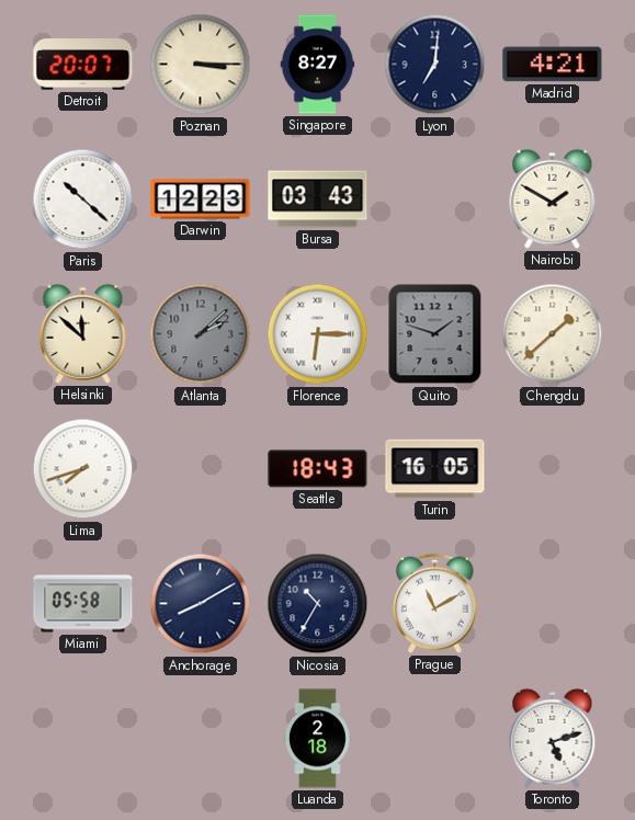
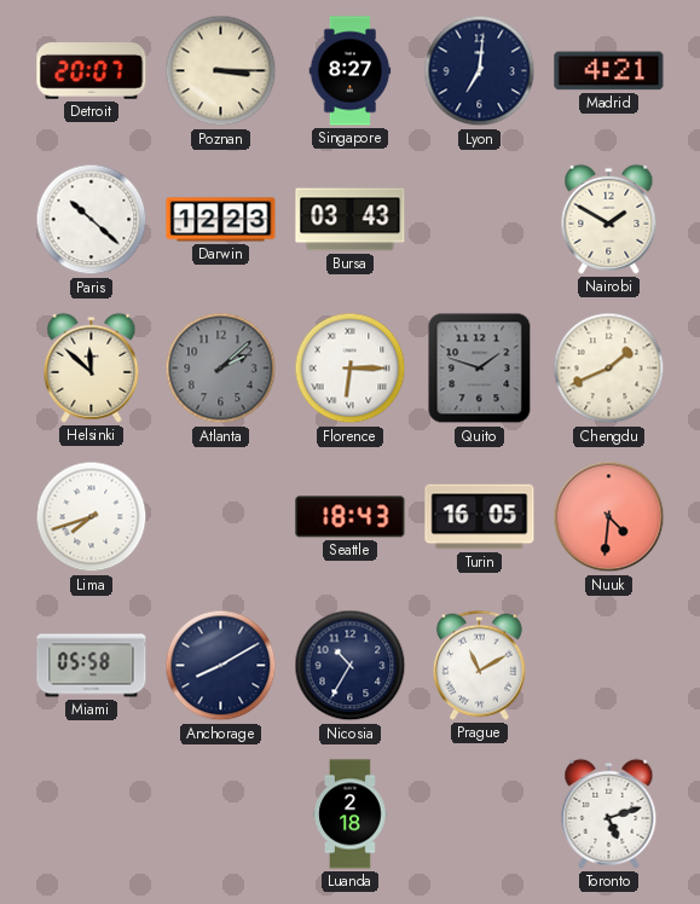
Chengdu: 1:38 -> 1:41 (609, 369)
Nuuk: none -> 4:31 (609, 517)
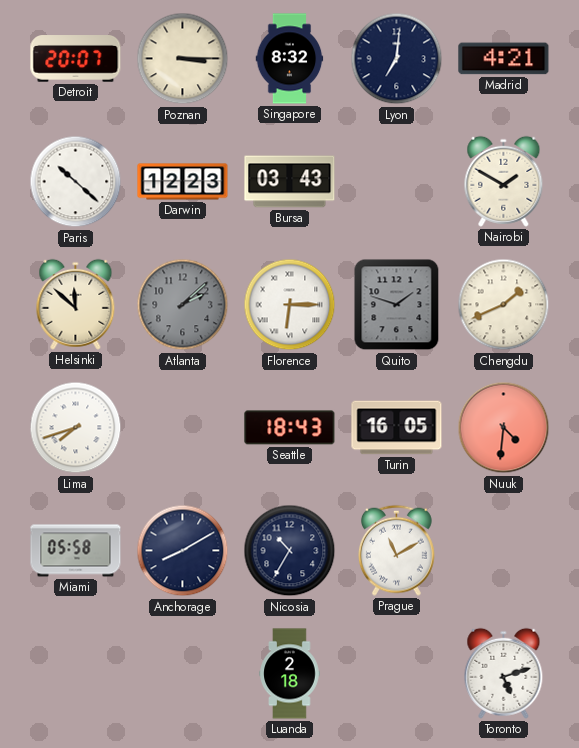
Singapore: 8:27 -> 8:32 (290, 59)
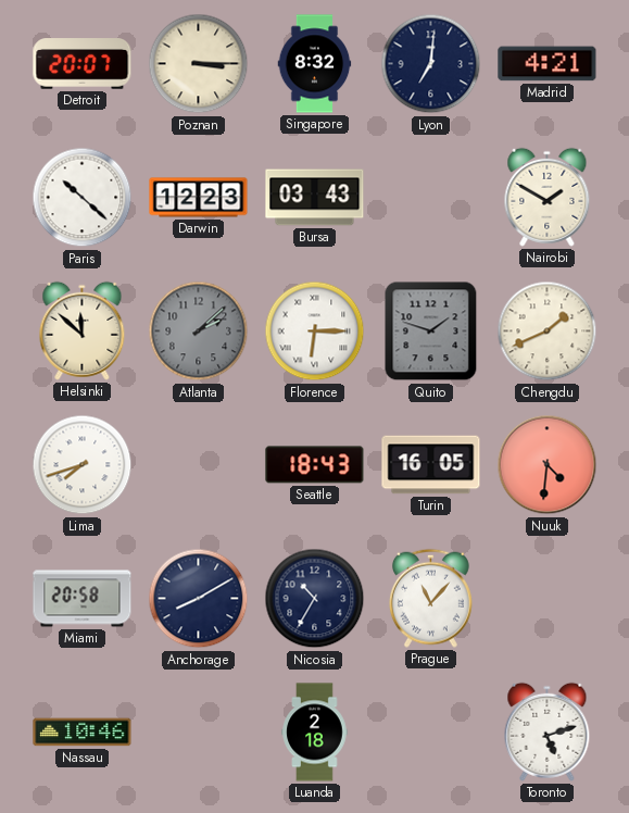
Miami: 05:58 -> 20:58 (83, 599)
Prague: 11:10 -> 11:07 (430, 598)
Nassau: none -> 10:46 (83, 733)
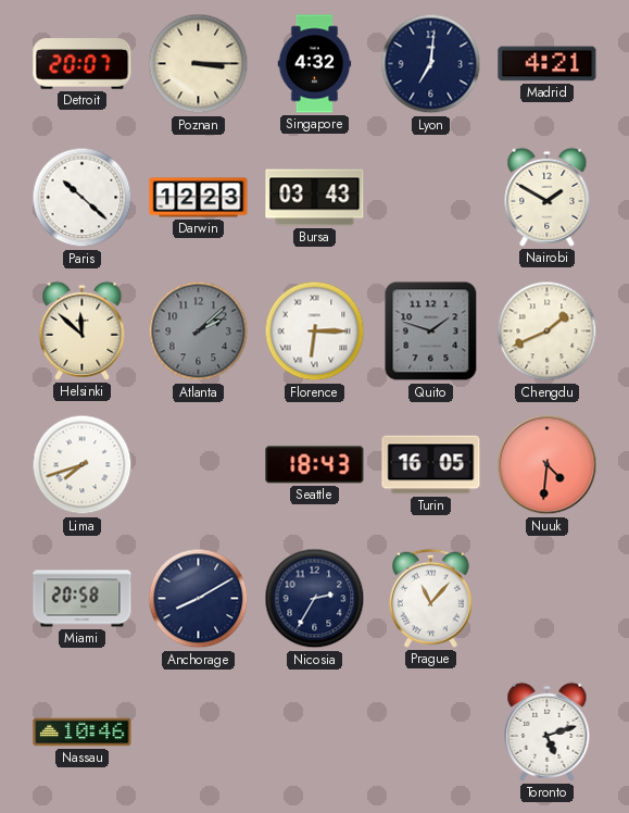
Singapore: 8:32 -> 4:32 (315, 64)
Nicosia: 10:35 -> 2:35 (315, 599)
Luanda: 2:18 -> none (315, 733)
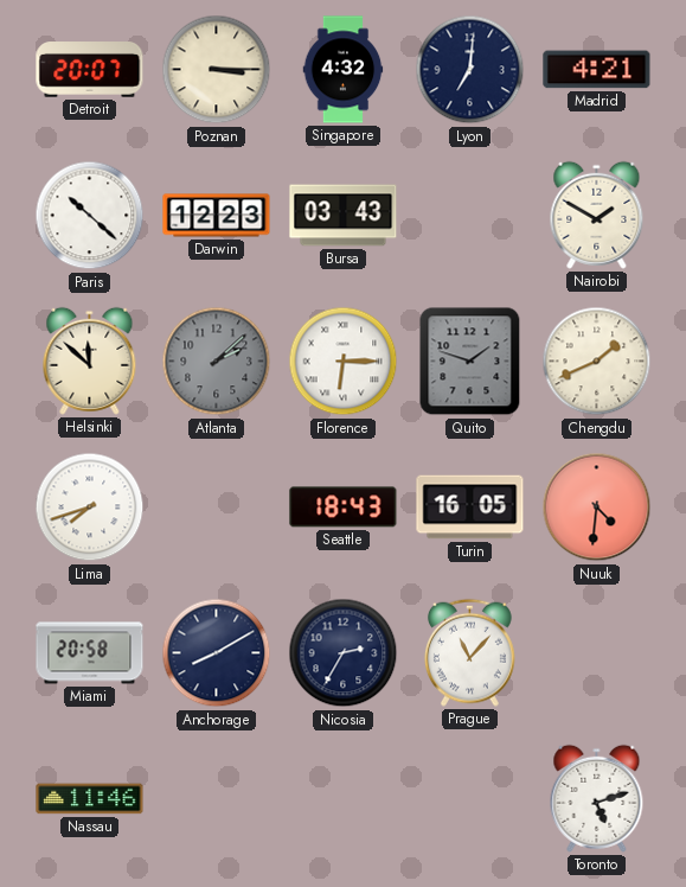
Nassau: 10:46 -> 11:46 (90, 799)
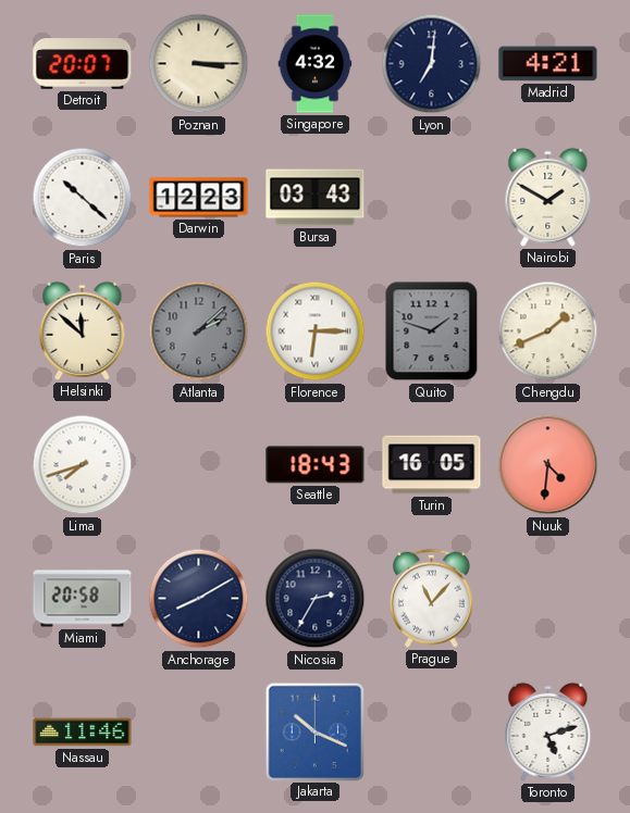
Jakarta: none -> 10:19 (314, 731)
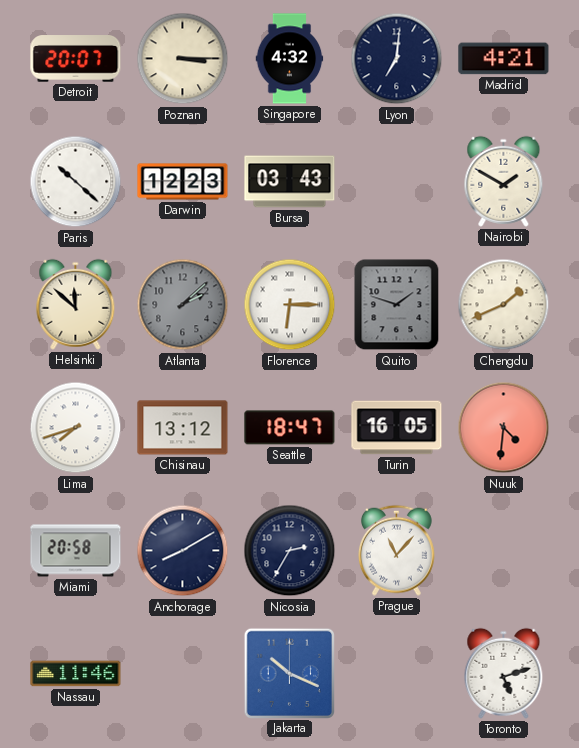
Chisinau: none -> 13:12 (183, 428)
Seattle: 18:43 -> 18:47 (290, 428)
